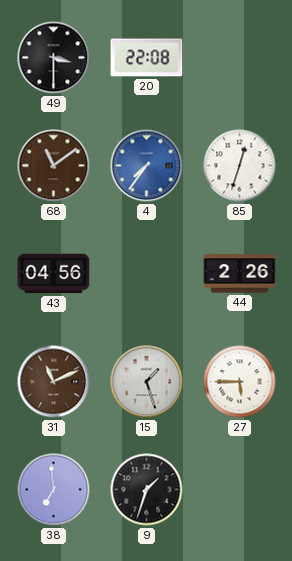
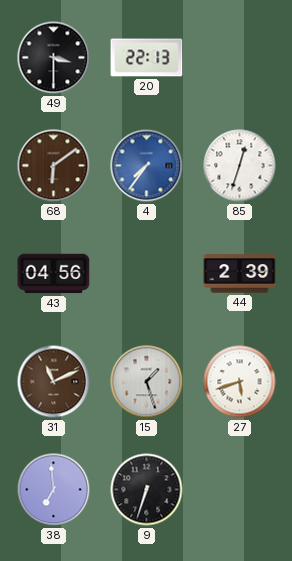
20: 22:08 -> 22:13 (147, 58)
68: 11:09 -> 6:09 (54, 166)
44: 2:26 -> 2:39 (240, 274)
27: 5:45 -> 5:42 (240, 382)
9: 1:33 -> 6:33 (147, 490)
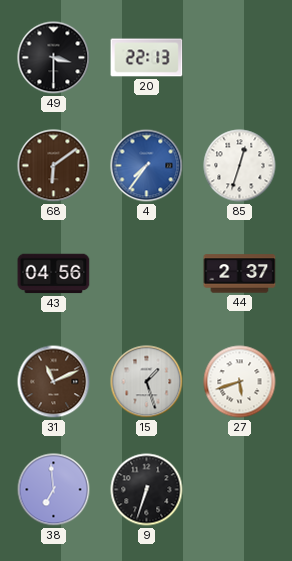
44: 2:39 -> 2:37 (240, 274)
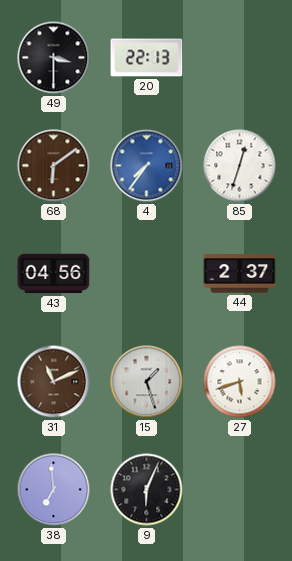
9: 6:33 -> 6:04 (147, 490)
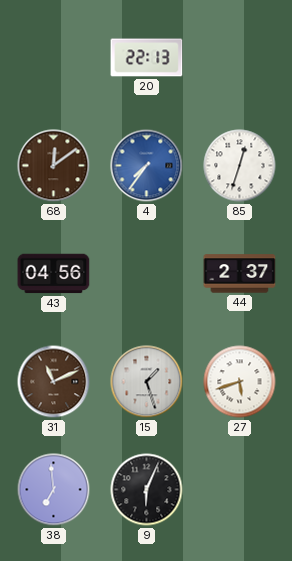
49: 3:30 -> none (54, 58)
68: 6:09 -> 12:09 (54, 166)
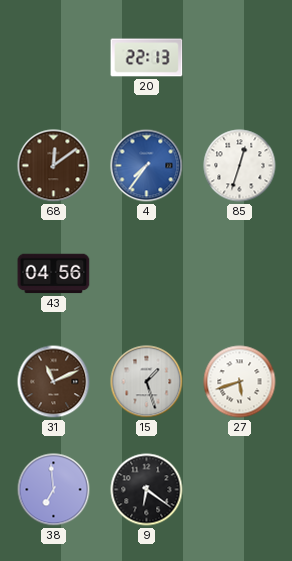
44: 2:37 -> none (240, 274)
9: 6:04 -> 6:21 (147, 490)
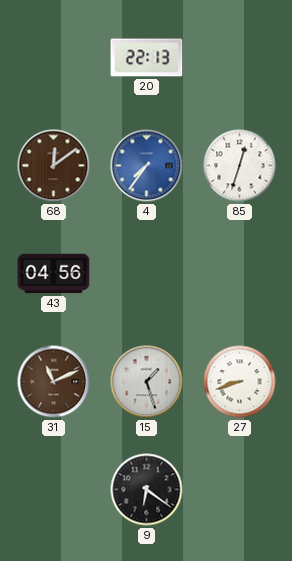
27: 5:42 -> 8:42 (240, 382)
38: 6:59 -> none (54, 490)
